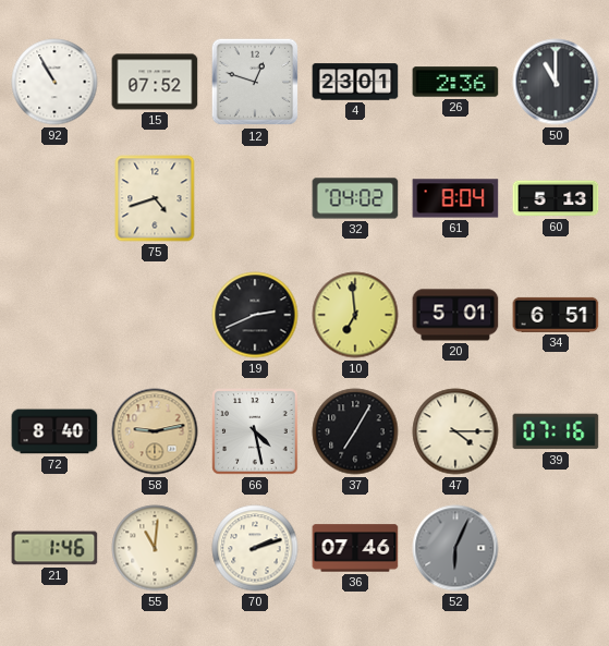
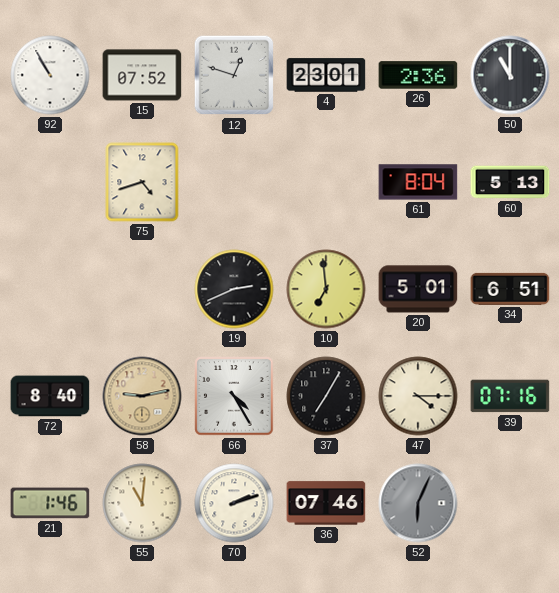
32: 04:02 -> none (355, 198)
66: 4:28 -> 4:25 (234, 396)
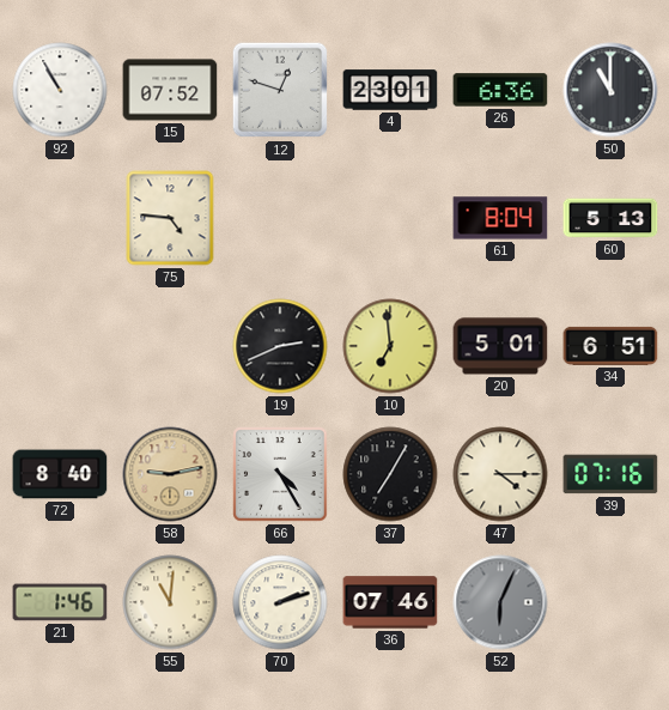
26: 2:36 -> 6:36 (500, 90)
75: 4:42 -> 4:46 (170, 218)
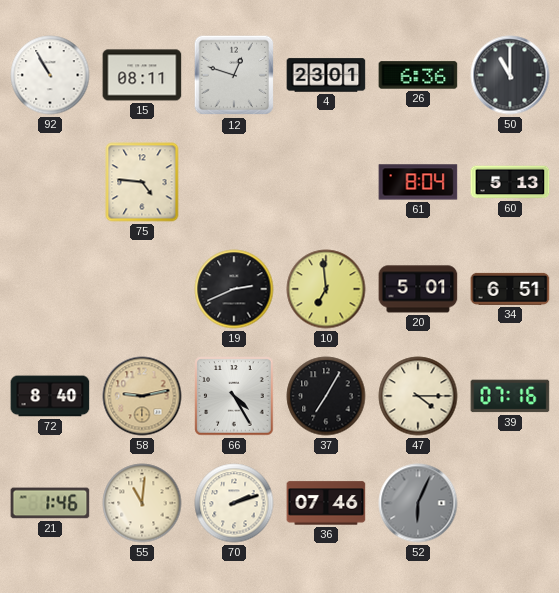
15: 07:52 -> 08:11 (142, 75)
